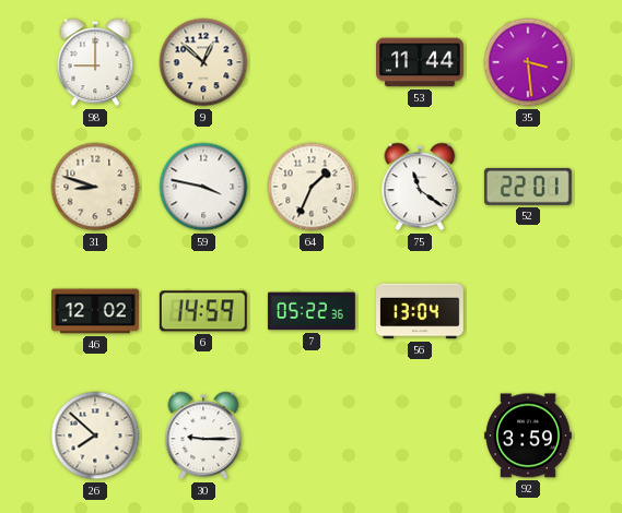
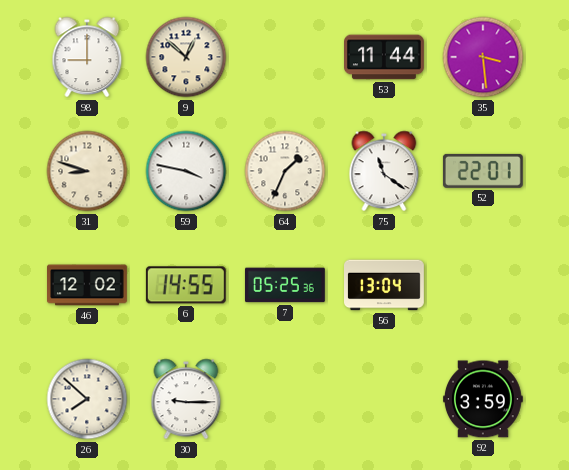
6: 14:59 -> 14:55 (186, 285)
7: 05:22 -> 05:25 (285, 285)
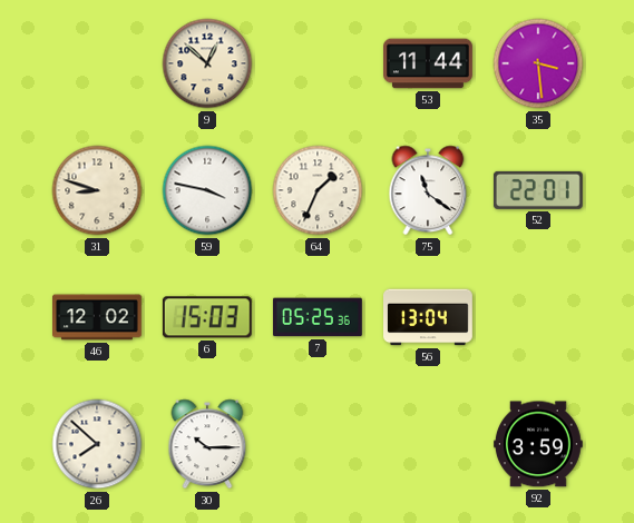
98: 9:00 -> none (87, 57)
6: 14:55 -> 15:03 (207, 317)
30: 9:15 -> 10:15 (207, 444)
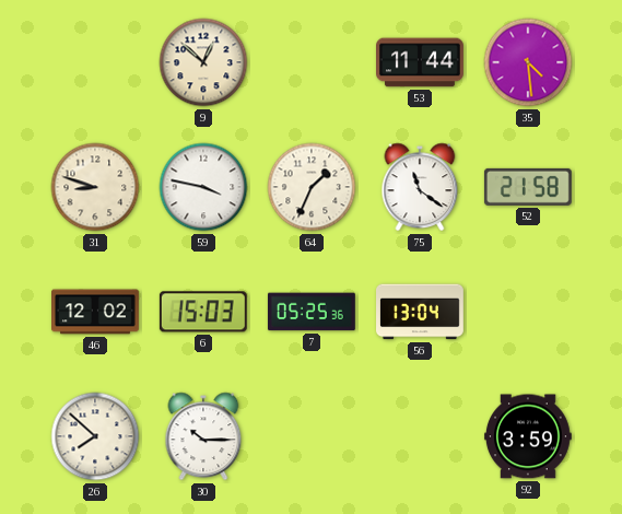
35: 3:29 -> 4:29 (528, 62)
52: 22:01 -> 21:58 (528, 187)
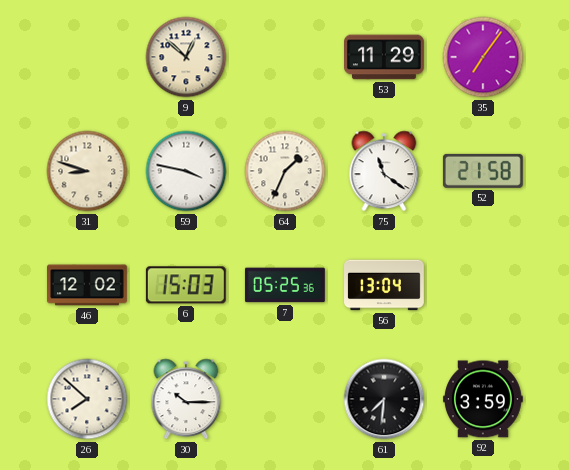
53: 11:44 -> 11:29 (385, 57)
35: 4:29 -> 7:06 (483, 57)
61: none -> 7:31 (384, 399)
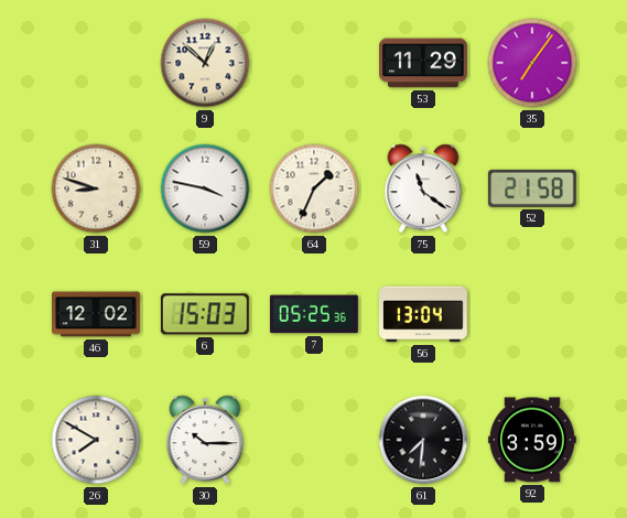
26: 7:52 -> 7:50 (96, 440)
